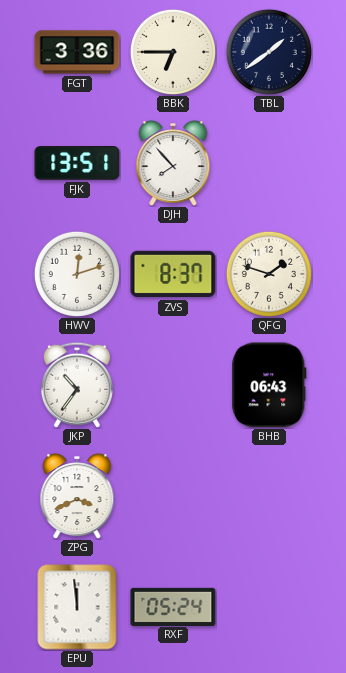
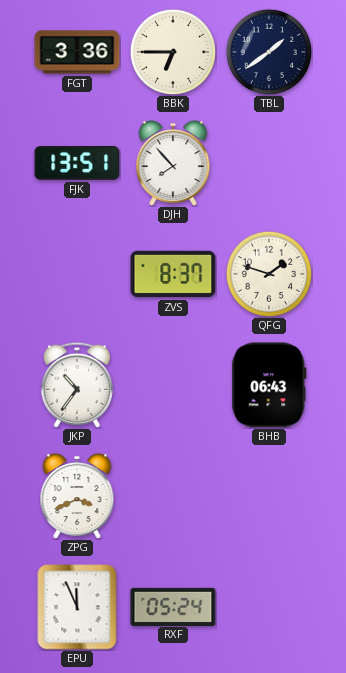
HWV: 12:12 -> none (77, 274)
EPU: 11:59 -> 11:56 (77, 607)
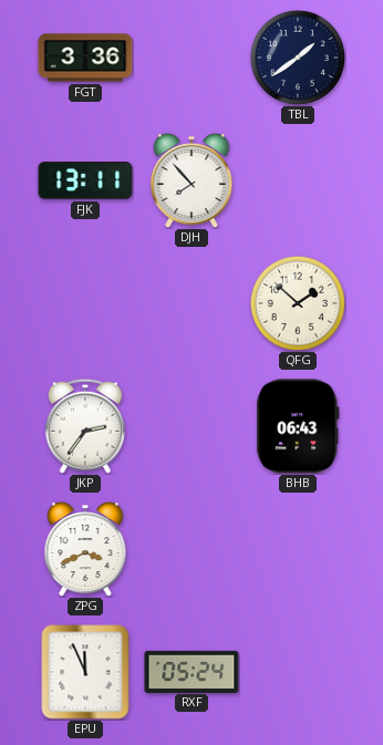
BBK: 6:45 -> none (173, 52)
FJK: 13:51 -> 13:11 (85, 182)
ZVS: 8:37 -> none (173, 274)
QFG: 1:48 -> 1:52 (298, 303)
JKP: 10:36 -> 2:36 (85, 426)
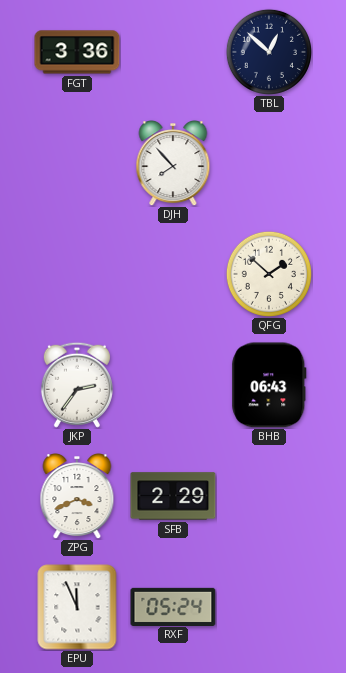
TBL: 1:39 -> 12:52 (269, 52)
FJK: 13:11 -> none (85, 182)
SFB: none -> 2:29 (173, 496)
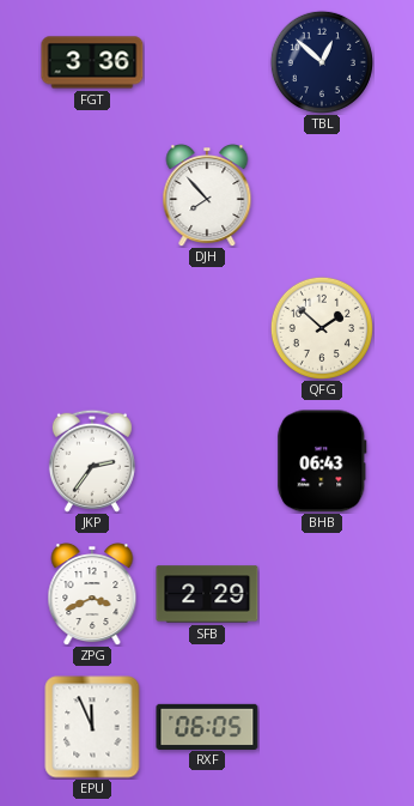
RXF: 05:24 -> 06:05 (207, 726)
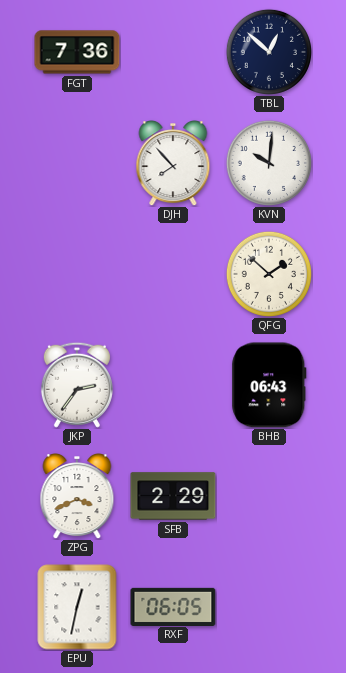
FGT: 3:36 -> 7:36 (77, 52)
KVN: none -> 10:01 (269, 163)
EPU: 11:56 -> 12:32 (77, 607)
